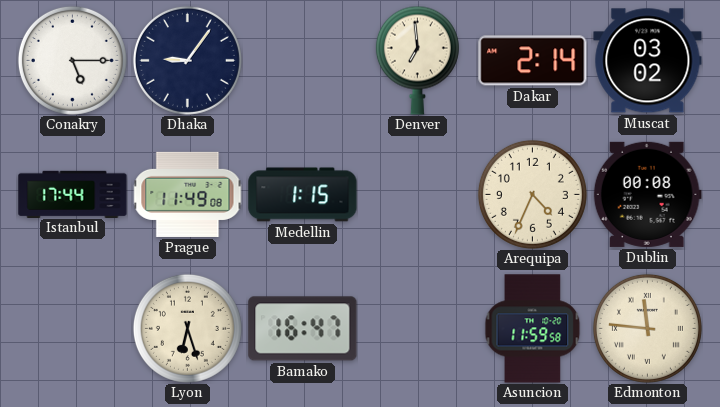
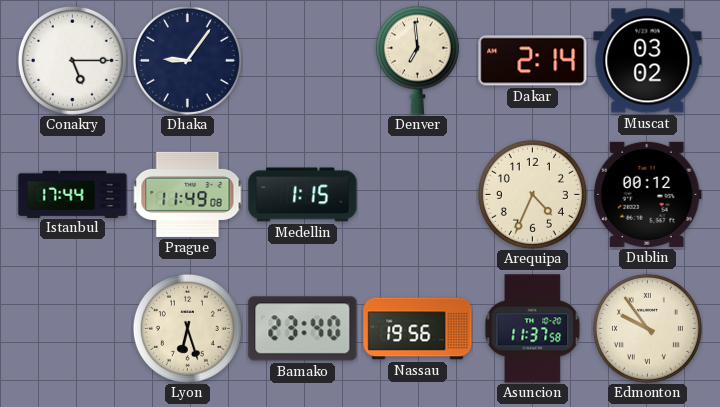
Dublin: 00:08 -> 00:12 (647, 194)
Bamako: 16:47 -> 23:40 (303, 329)
Nassau: none -> 19:56 (418, 329)
Asuncion: 11:59 -> 11:37 (533, 329)
Edmonton: 11:46 -> 9:54 (647, 328)
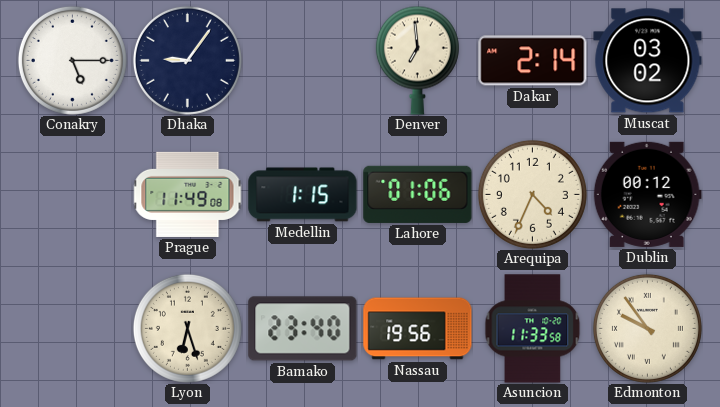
Istanbul: 17:44 -> none (73, 194)
Lahore: none -> 01:06 (418, 194)
Asuncion: 11:37 -> 11:33 (533, 329)
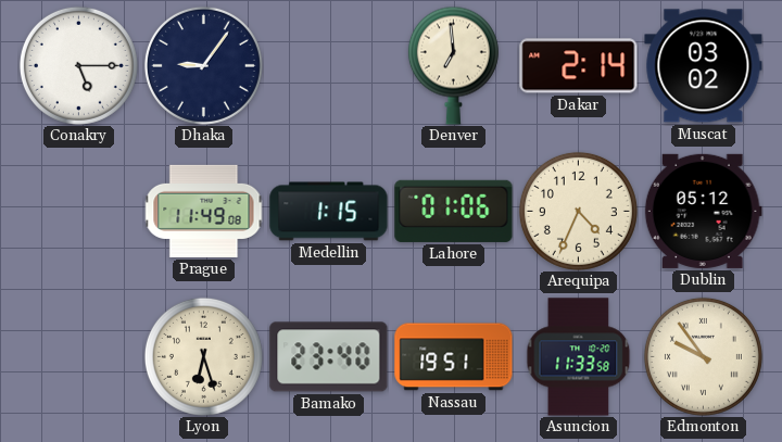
Dublin: 00:12 -> 05:12 (703, 211)
Nassau: 19:56 -> 19:51 (454, 357)
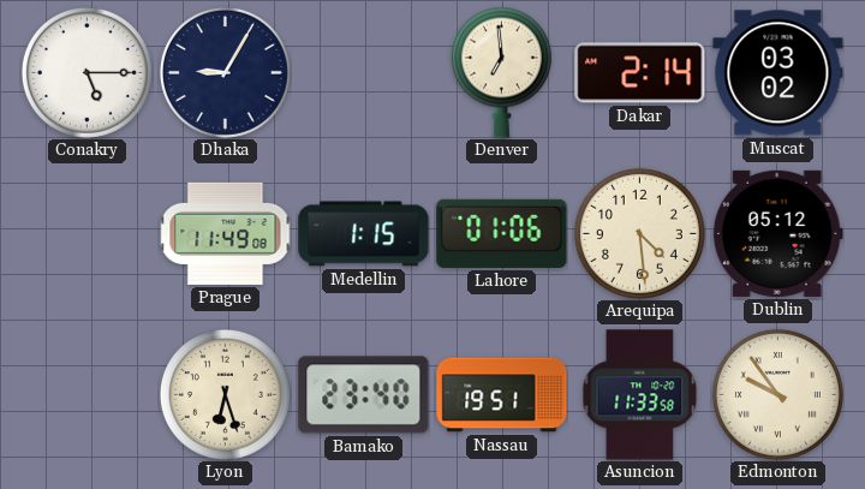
Dhaka: 9:06 -> 9:05 (225, 72)
Arequipa: 4:34 -> 4:29 (639, 233)
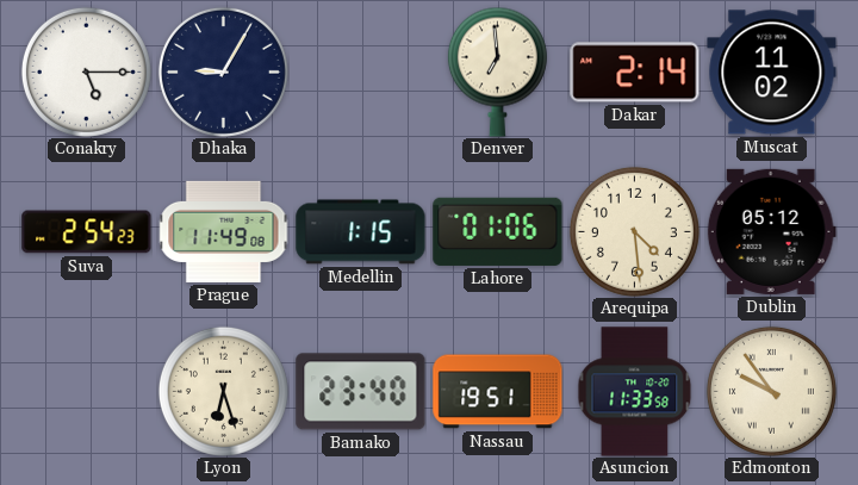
Muscat: 03:02 -> 11:02 (772, 73)
Suva: none -> 2:54 (87, 232)
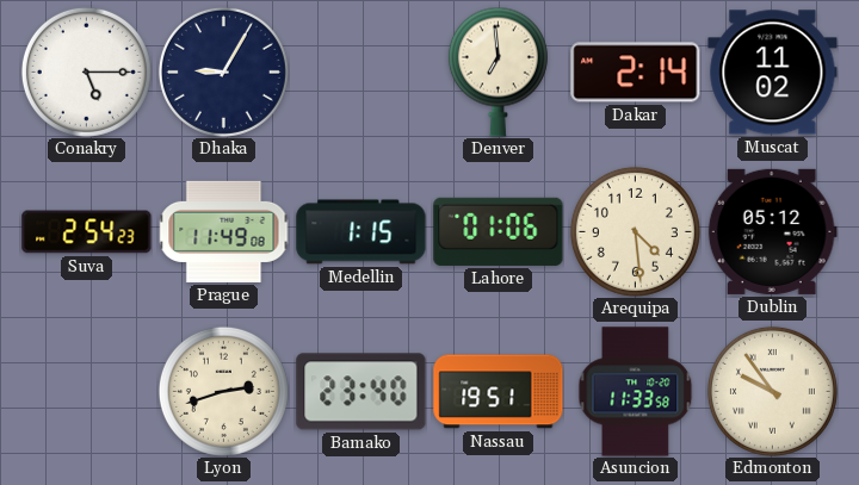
Lyon: 6:27 -> 2:42 (223, 391)
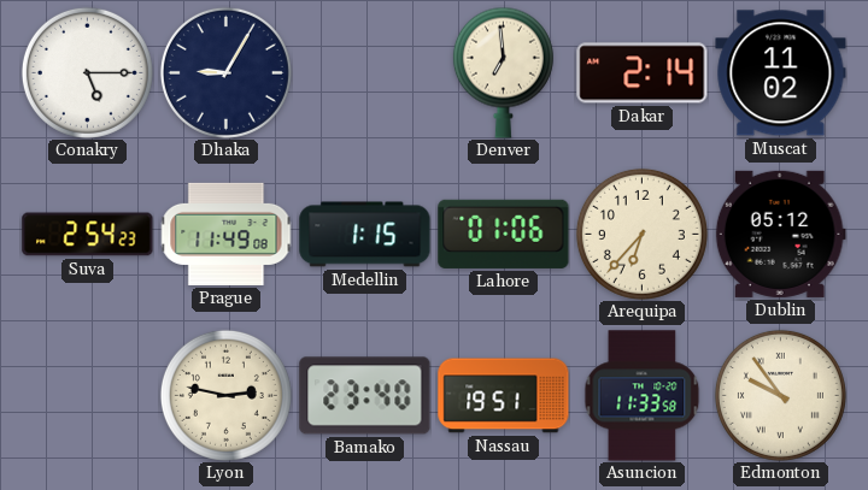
Arequipa: 4:29 -> 6:37 (641, 234)
Lyon: 2:42 -> 2:47 (225, 395)
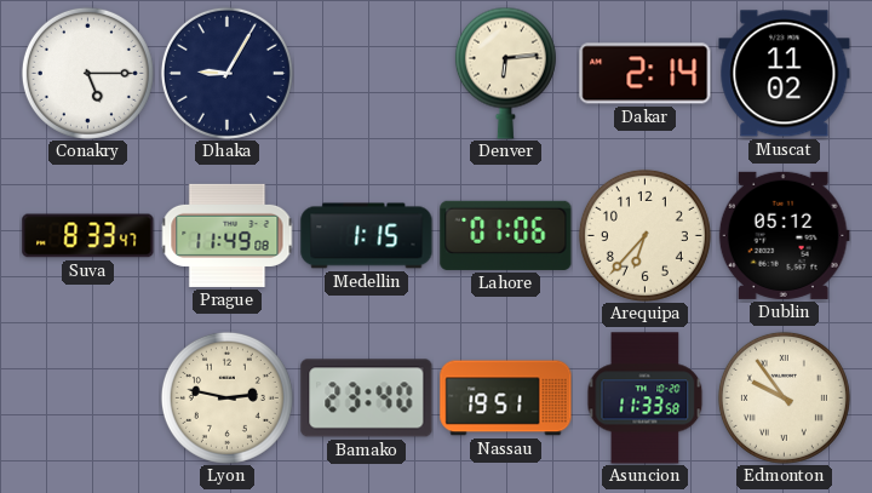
Denver: 6:59 -> 6:14 (505, 73)
Suva: 2:54 -> 8:33 (88, 236)
